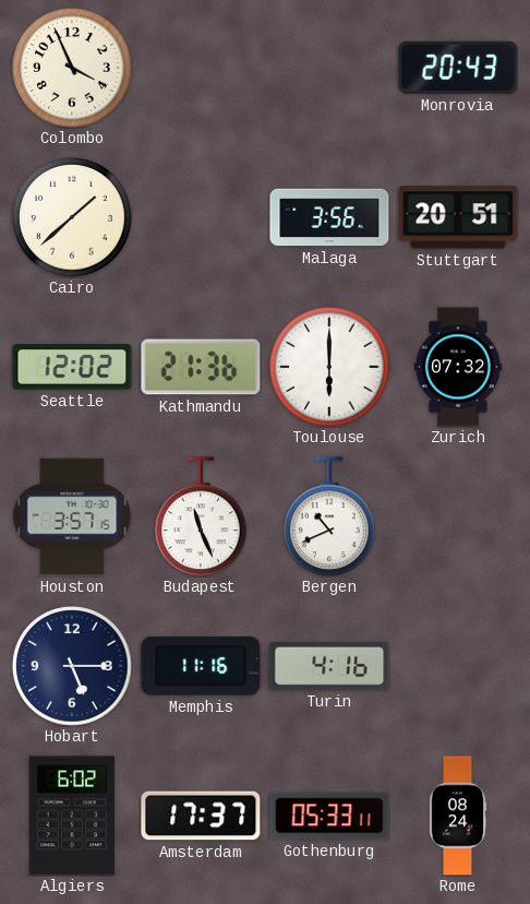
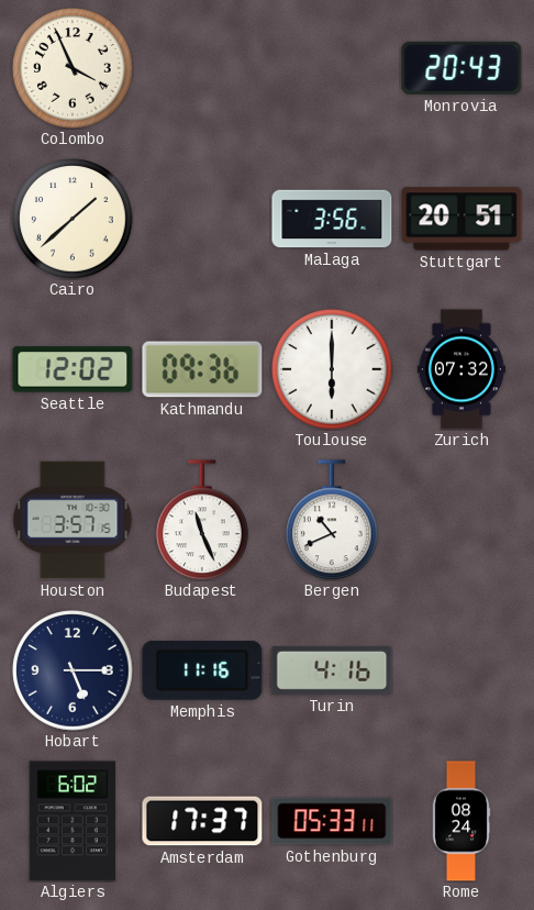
Kathmandu: 21:36 -> 09:36 (202, 369)
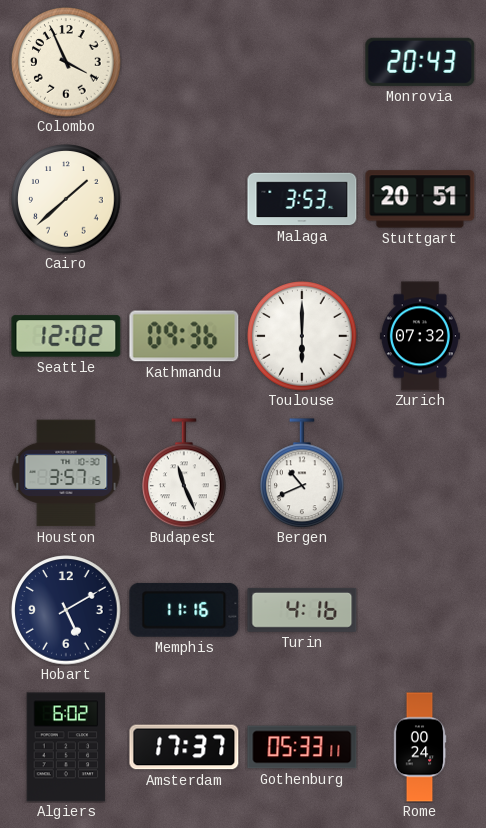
Malaga: 3:56 -> 3:53 (302, 199)
Hobart: 5:15 -> 5:10 (66, 610)
Rome: 08:24 -> 00:24 (420, 747)
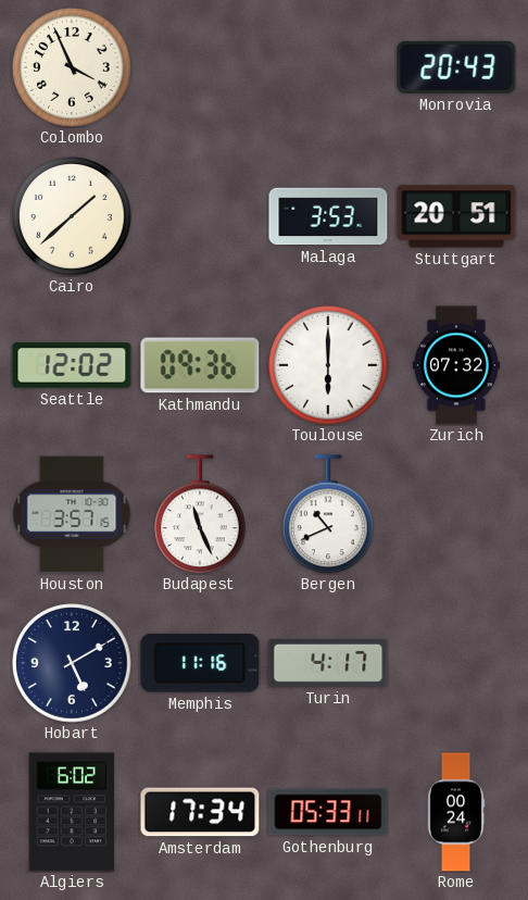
Turin: 4:16 -> 4:17 (328, 663)
Amsterdam: 17:37 -> 17:34 (200, 812)
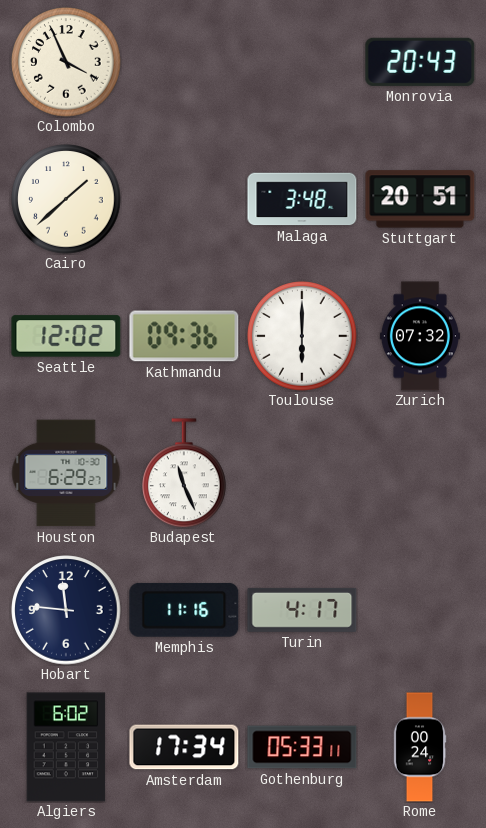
Malaga: 3:53 -> 3:48 (302, 199)
Houston: 3:57 -> 6:29 (66, 473)
Bergen: 10:41 -> none (329, 514)
Hobart: 5:10 -> 11:46 (66, 610)
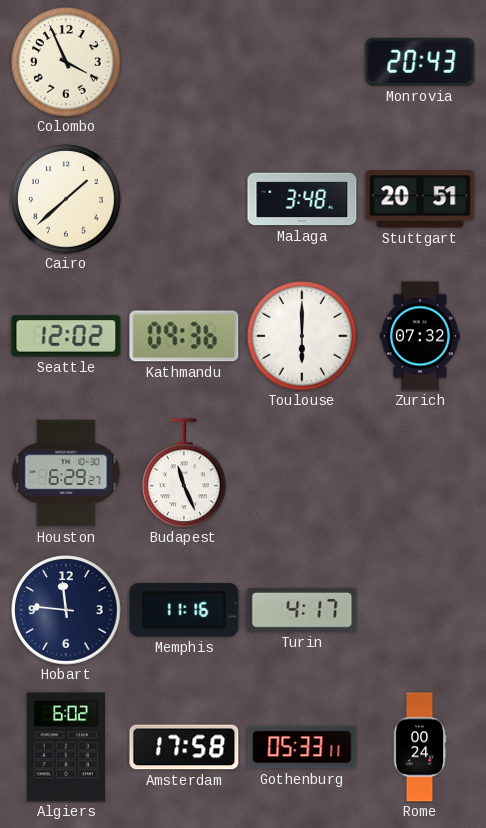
Amsterdam: 17:34 -> 17:58 (184, 747)
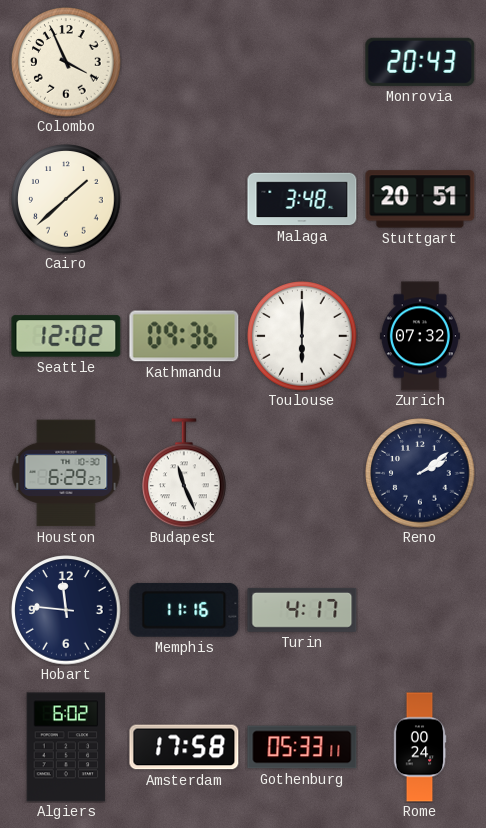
Reno: none -> 2:09 (420, 473)
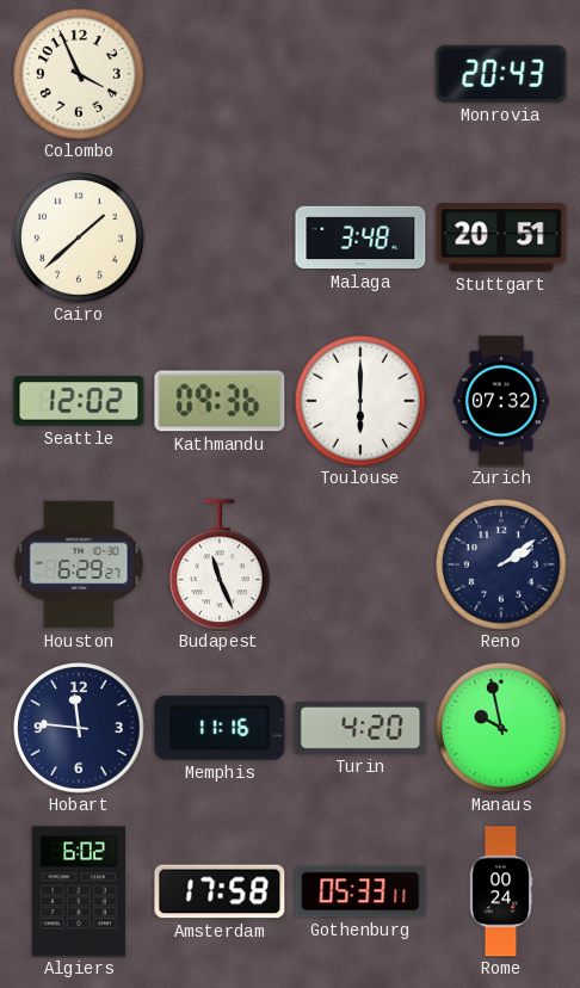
Turin: 4:17 -> 4:20 (360, 728)
Manaus: none -> 9:58 (501, 728)
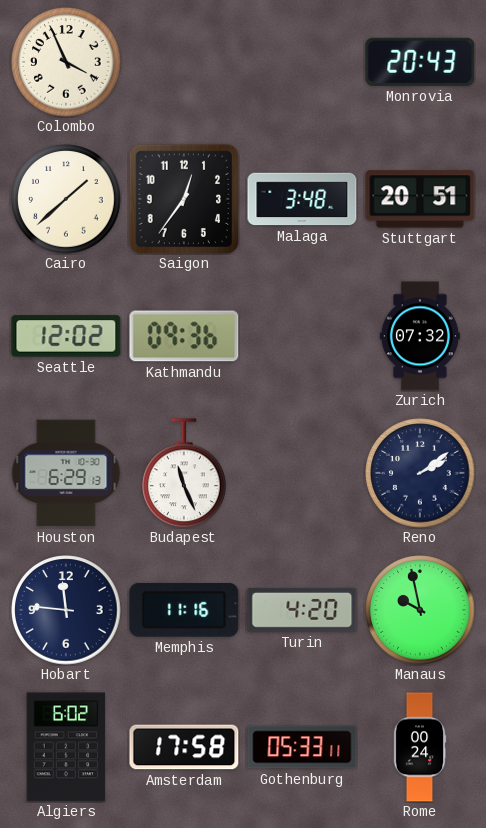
Saigon: none -> 12:36 (184, 199)
Toulouse: 6:00 -> none (360, 401)
Houston: 6:29:27 -> 6:29:13 (66, 473)
